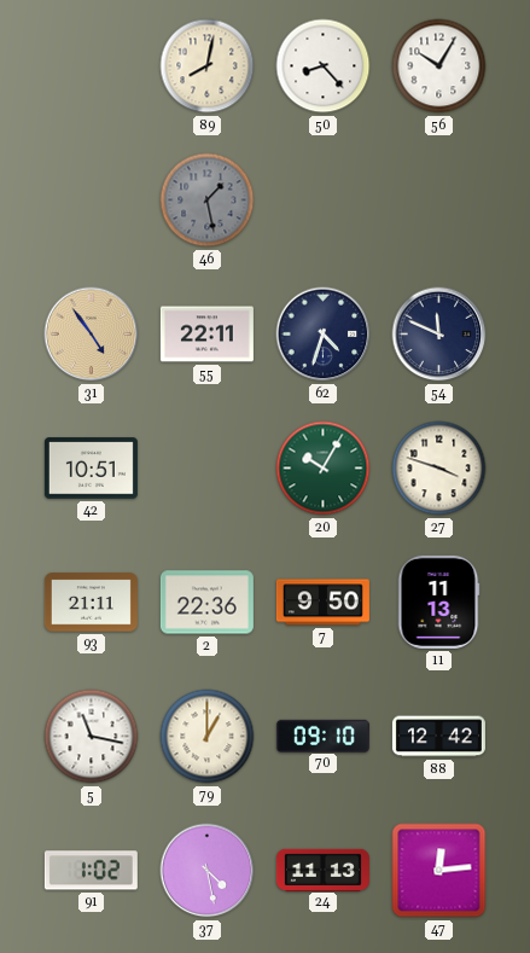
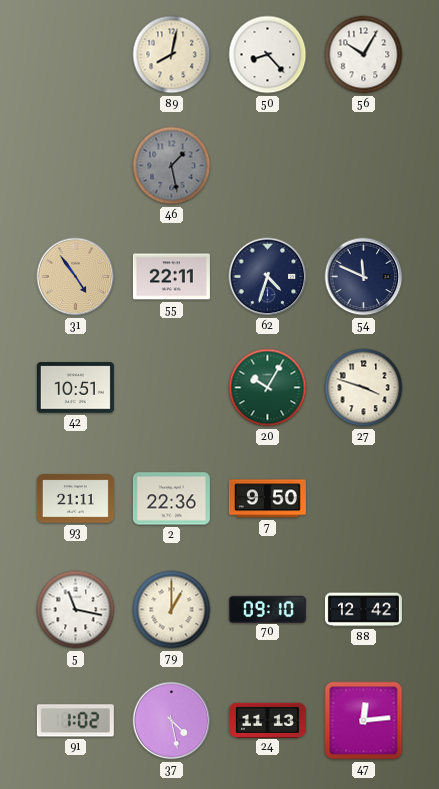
11: 11:13 -> none (438, 602)
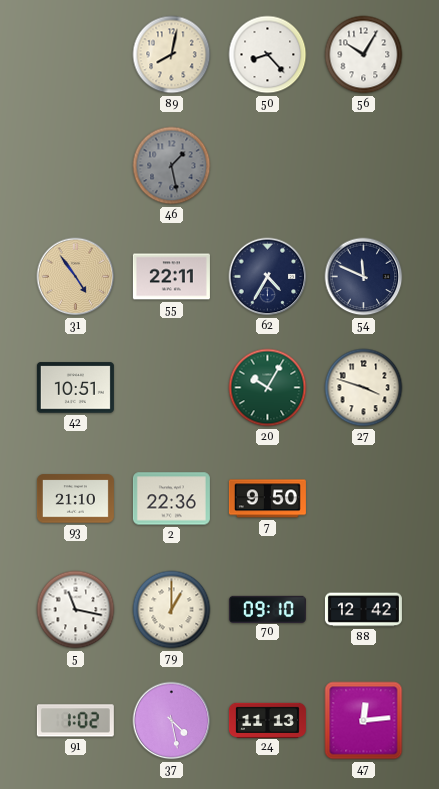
62: 4:33 -> 4:35 (268, 277)
93: 21:11 -> 21:10 (75, 499)
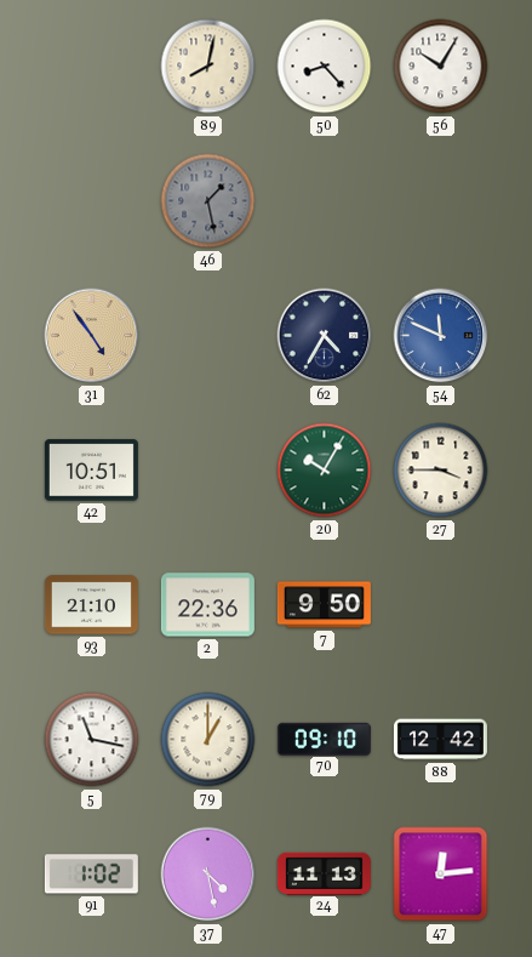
55: 22:11 -> none (171, 277)
54 dial: navy -> blue (441, 336)
27: 3:48 -> 3:45 (441, 471)
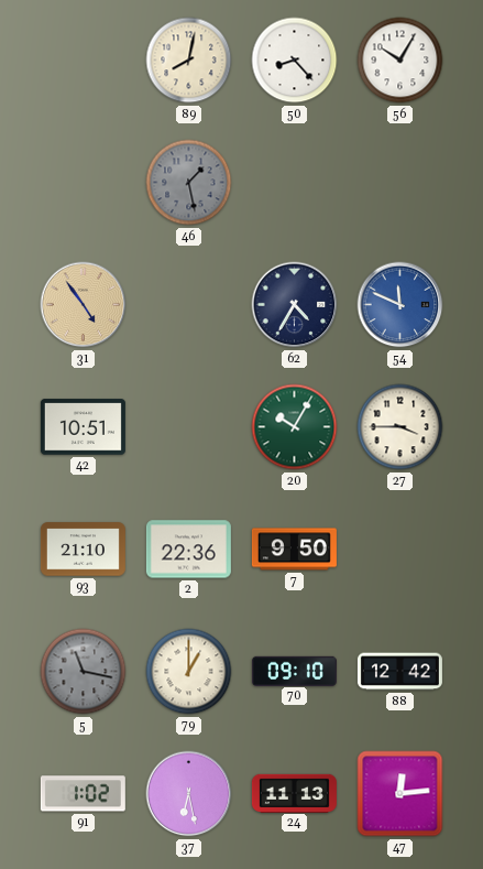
5 dial: white -> grey (84, 672)
37: 4:28 -> 6:28 (189, 794)
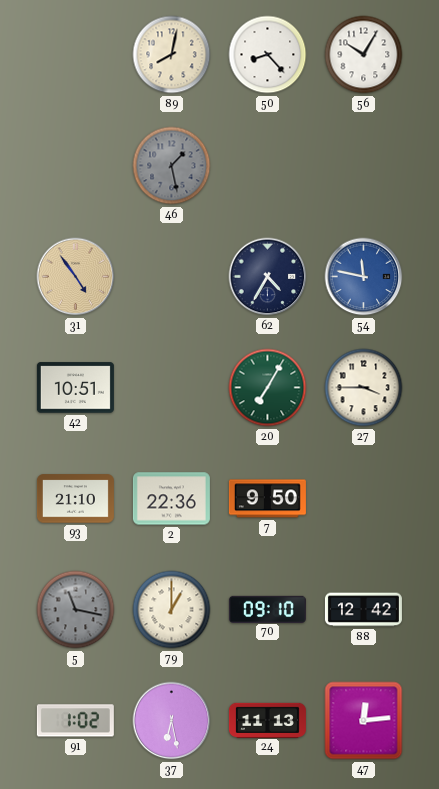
54: 11:49 -> 11:47 (364, 277)
20: 10:05 -> 7:05 (268, 388)
